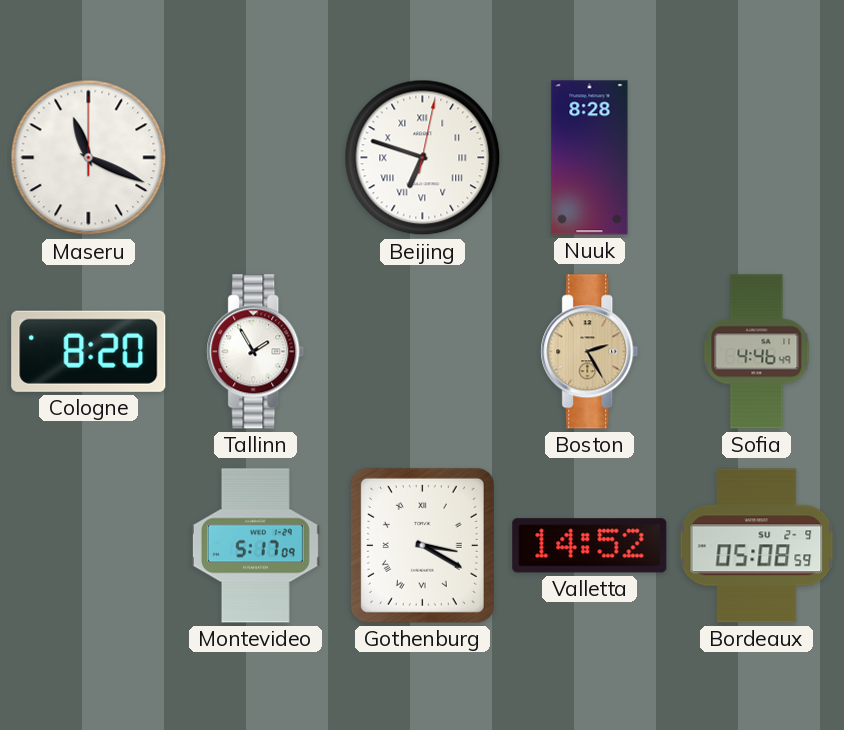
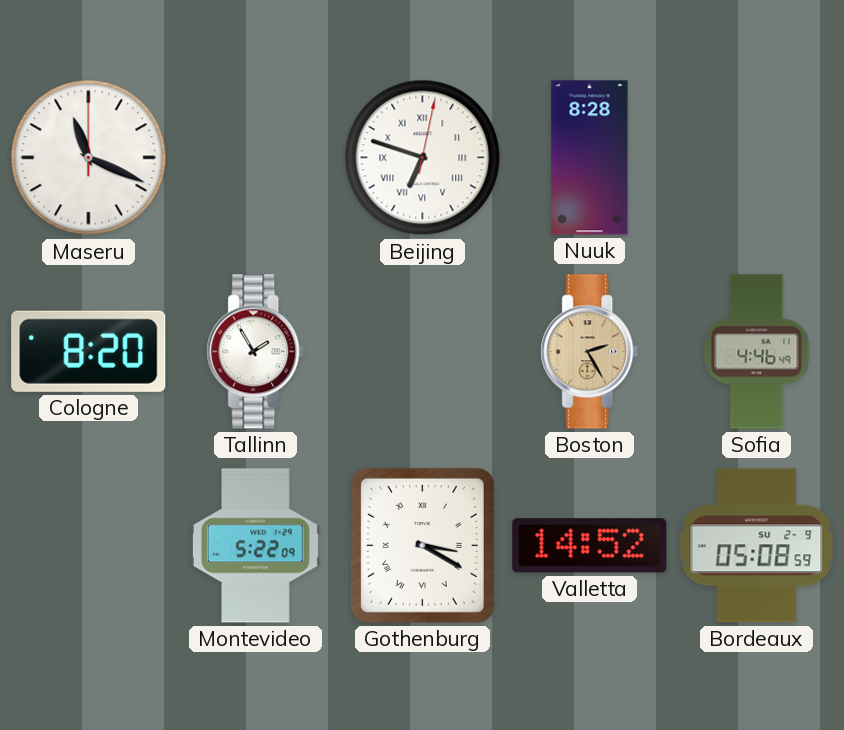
Montevideo: 5:17 -> 5:22 (255, 546)
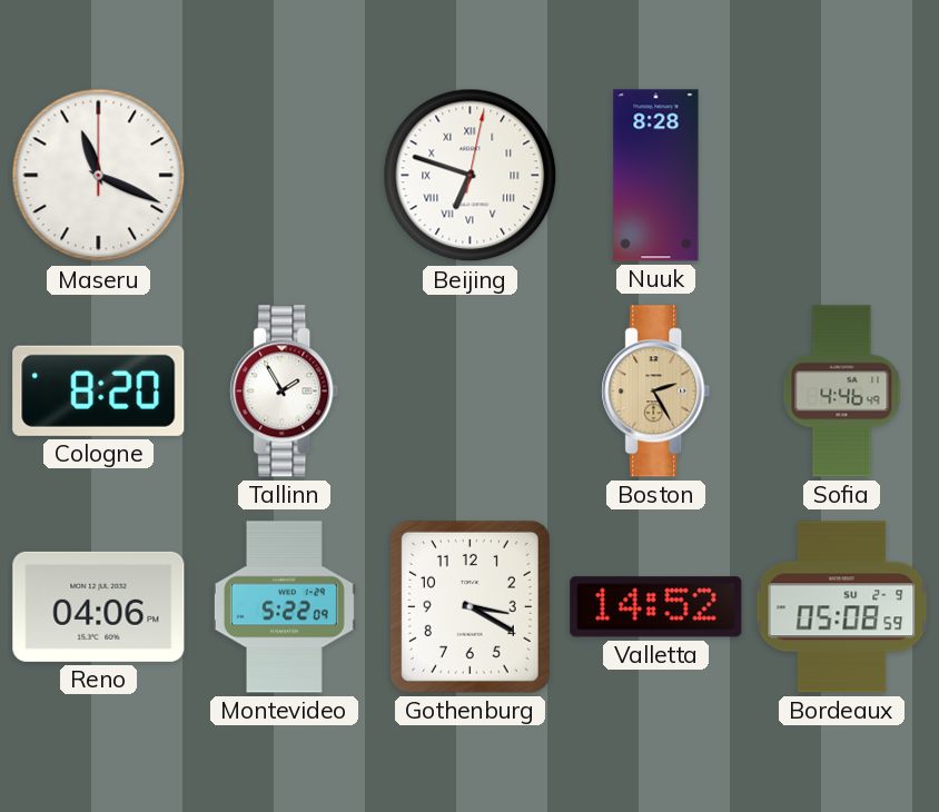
Reno: none -> 04:06 (99, 606)
Gothenburg numerals: Roman -> Arabic (469, 606)
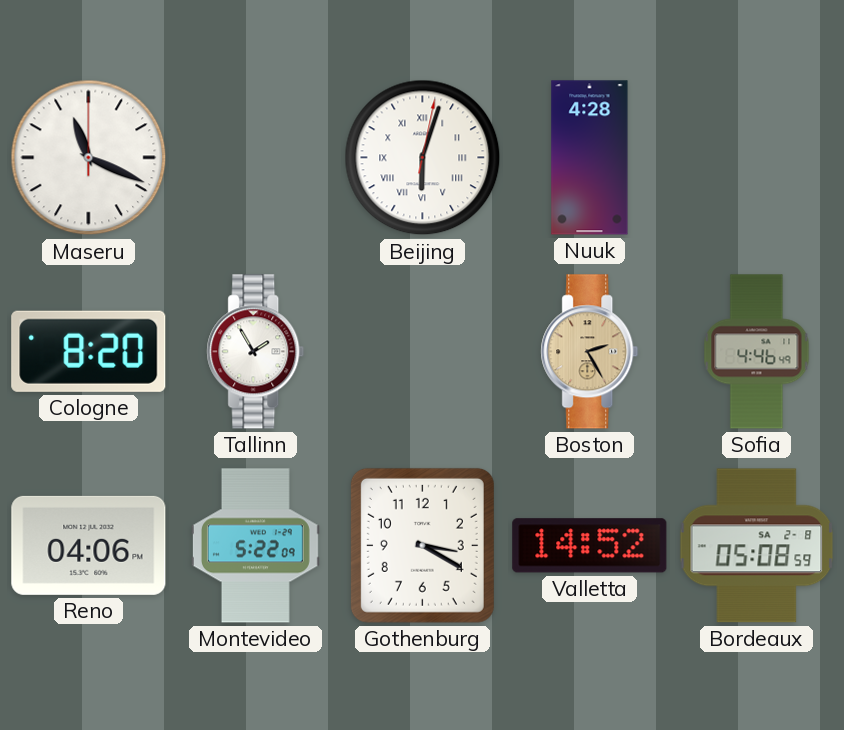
Beijing: 6:48 -> 6:03 (423, 158)
Nuuk: 8:28 -> 4:28 (590, 158)
Bordeaux date: SU 2-9 -> SA 2-8 (757, 546)
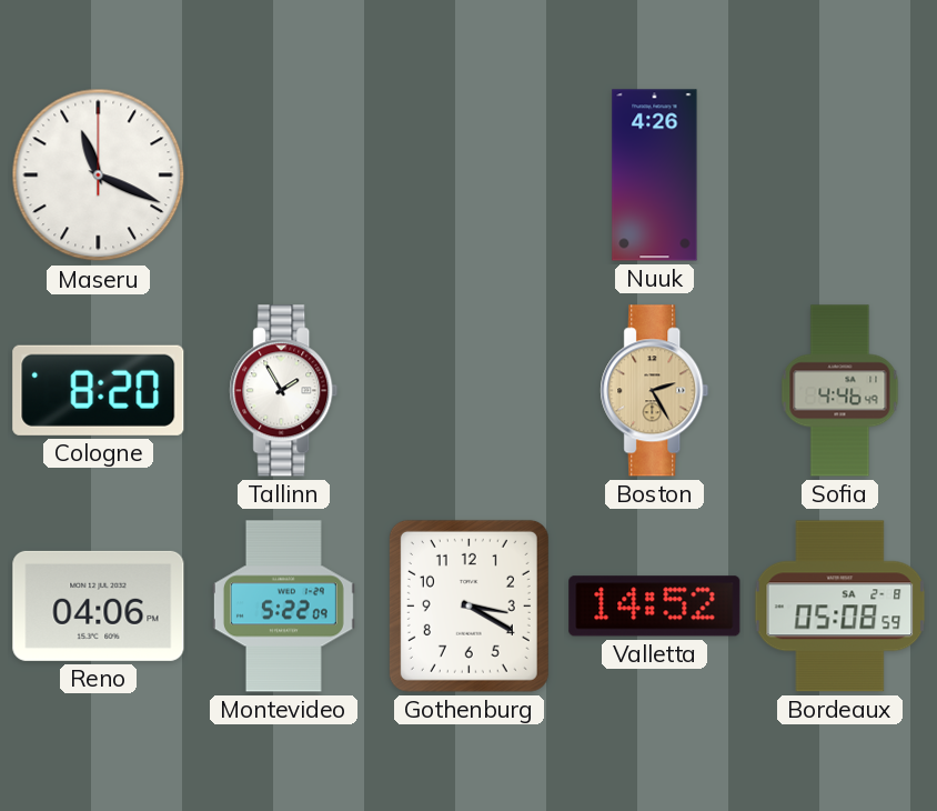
Beijing: 6:03 -> none (423, 158)
Nuuk: 4:28 -> 4:26 (655, 176)
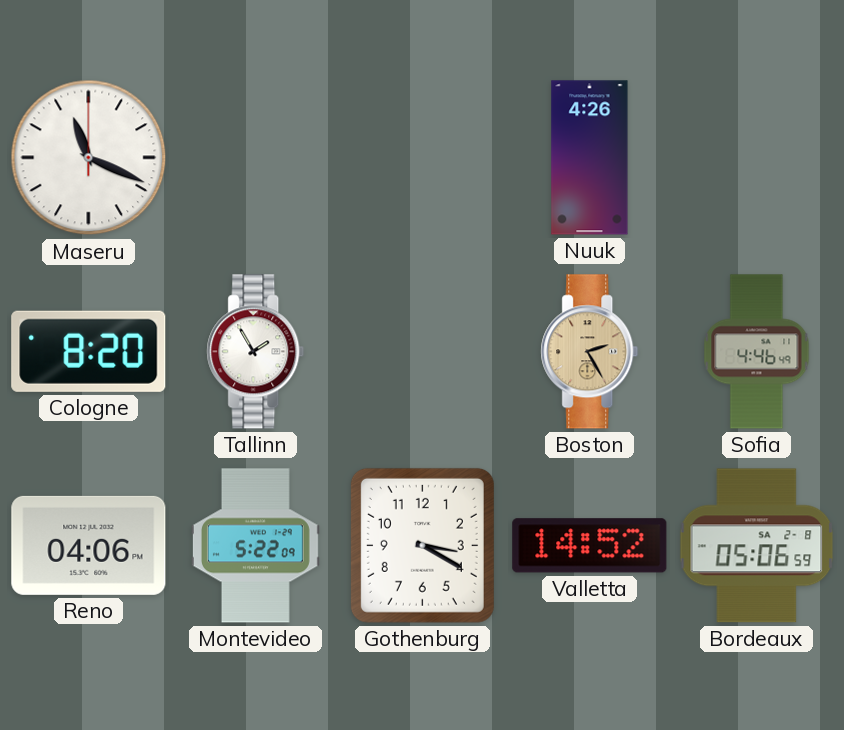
Bordeaux: 05:08 -> 05:06 (757, 546)
